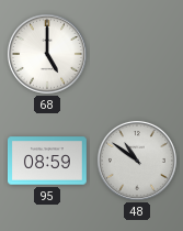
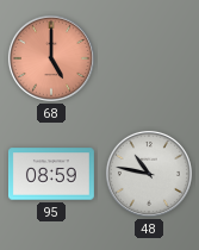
68 dial: white -> salmon (51, 58)
48: 10:51 -> 10:47 (149, 174)
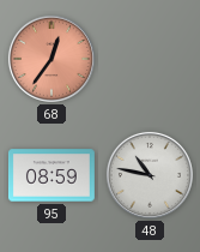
68: 5:00 -> 12:36 (51, 59)
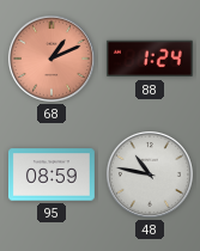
68: 12:36 -> 1:11 (51, 59)
88: none -> 1:24 (150, 59)
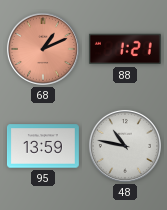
88: 1:24 -> 1:21 (125, 49)
95: 08:59 -> 13:59 (43, 146)
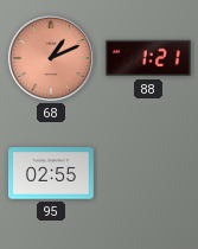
95: 13:59 -> 02:55 (51, 173)
48: 10:47 -> none (125, 146)
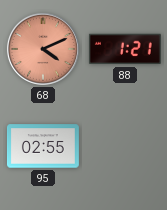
68: 1:11 -> 4:11 (43, 49)
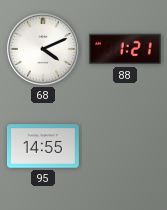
68 dial: salmon -> white (43, 49)
95: 02:55 -> 14:55 (43, 146)
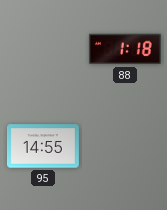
68: 4:11 -> none (43, 49)
88: 1:21 -> 1:18 (125, 49)
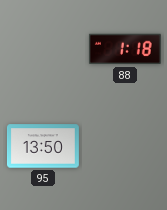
95: 14:55 -> 13:50 (43, 146)
